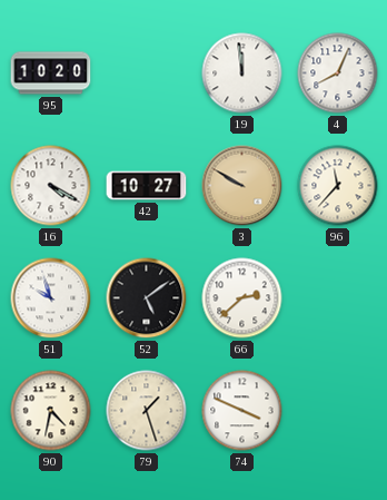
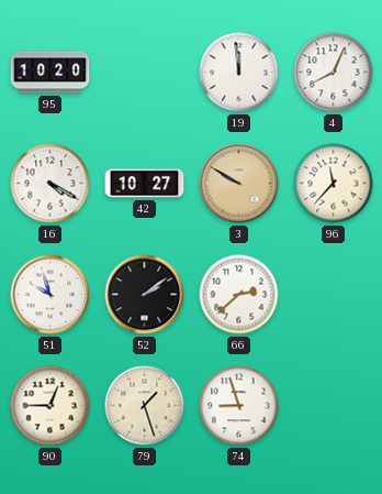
52: 5:09 -> 2:09 (145, 295)
90: 4:32 -> 12:45 (50, 406)
74: 3:49 -> 8:57 (239, 406)
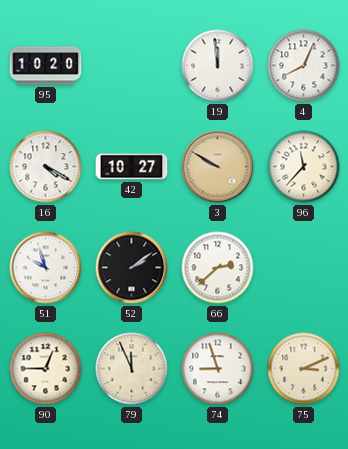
79: 1:27 -> 11:56 (132, 369)
75: none -> 3:11 (304, 369)
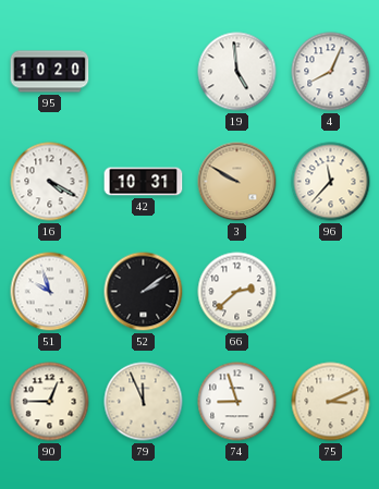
19: 11:59 -> 4:59 (237, 72)
42: 10:27 -> 10:31 (144, 182)
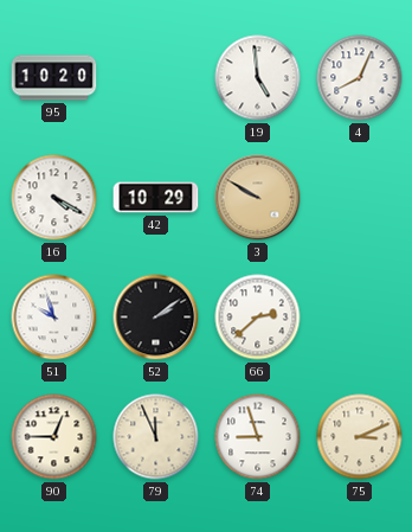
42: 10:31 -> 10:29 (156, 198)
96: 11:37 -> none (331, 182)
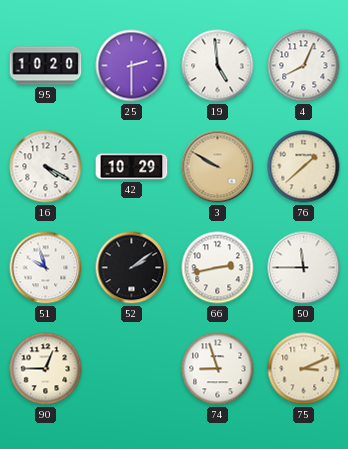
25: none -> 2:30 (132, 66)
76: none -> 1:38 (304, 167)
66: 2:38 -> 2:43 (218, 268)
50: none -> 11:45 (304, 268)
79: 11:56 -> none (156, 437)
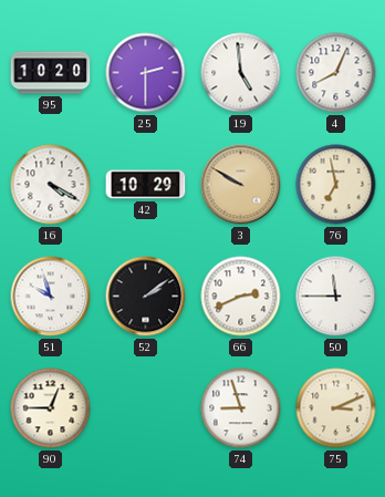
76: 1:38 -> 6:58 (336, 185)
66: 2:43 -> 2:41 (241, 297)
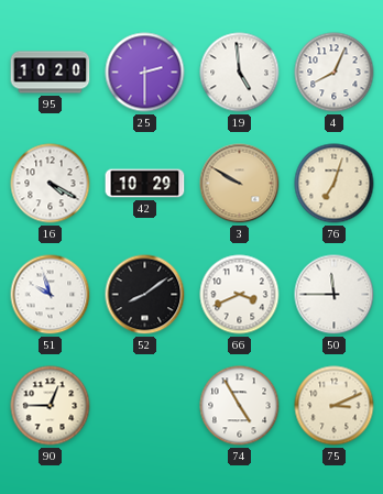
76: 6:58 -> 7:03 (335, 184)
52: 2:09 -> 8:09 (145, 295)
66: 2:41 -> 3:41 (240, 295)
74: 8:57 -> 4:55 (240, 406)
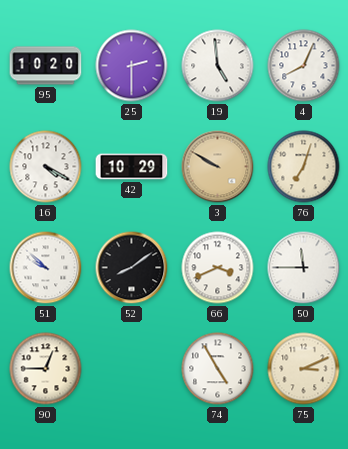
51: 9:57 -> 9:52 (46, 268)
